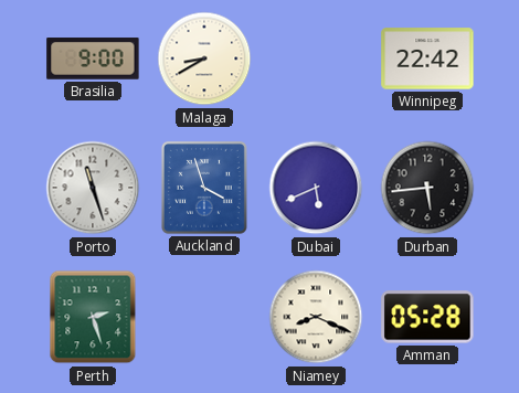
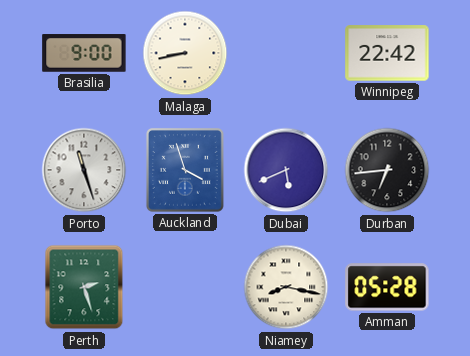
Malaga: 8:40 -> 8:43 (185, 53)
Durban: 5:44 -> 6:44 (387, 170)
Niamey: 8:19 -> 8:17 (286, 287)
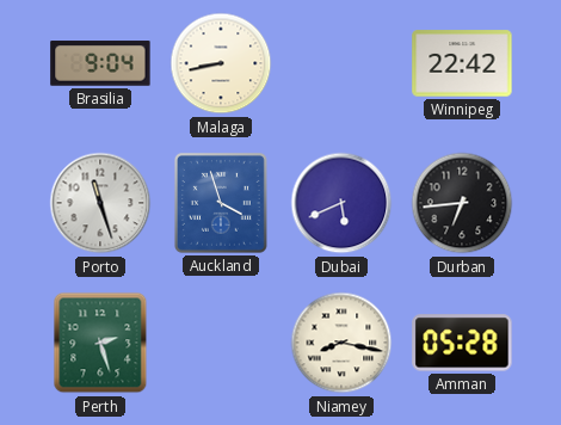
Brasilia: 9:00 -> 9:04 (100, 63)
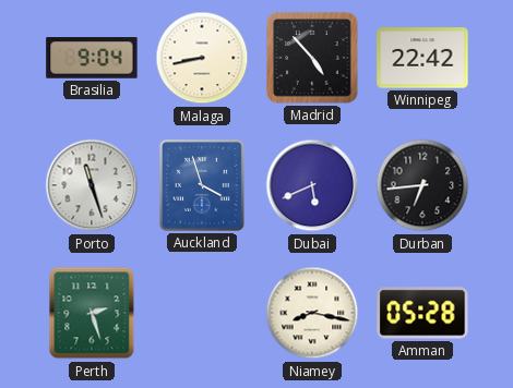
Madrid: none -> 4:53 (312, 58)
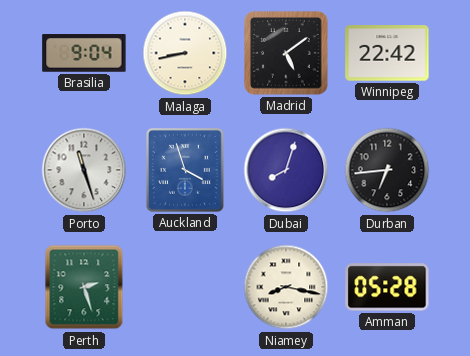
Madrid: 4:53 -> 5:09 (286, 53)
Dubai: 5:41 -> 8:03 (286, 170)
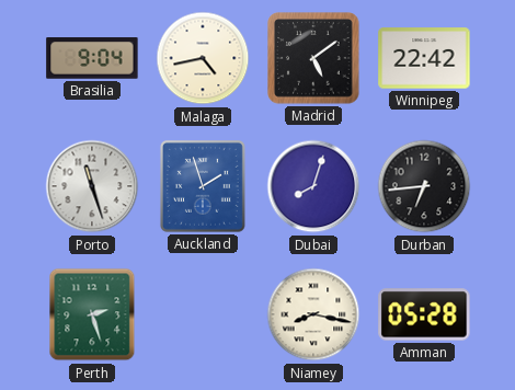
Malaga: 8:43 -> 4:43 (203, 58)
Auckland: 3:57 -> 1:57 (203, 186)
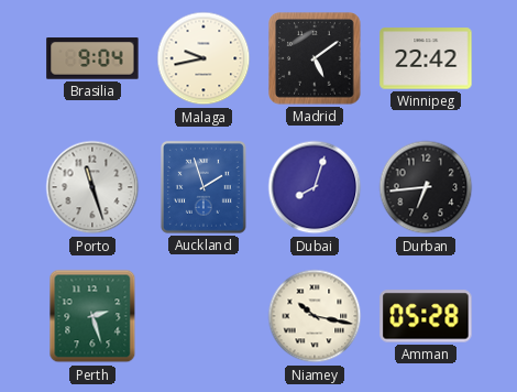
Malaga: 4:43 -> 9:43 (204, 58)
Niamey: 8:17 -> 10:17 (315, 316)
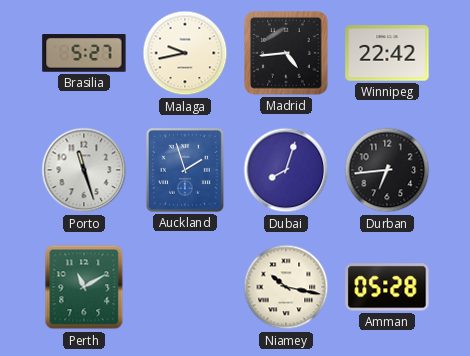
Brasilia: 9:04 -> 5:27 (84, 53)
Madrid: 5:09 -> 4:44 (286, 53)
Perth: 2:27 -> 11:10 (84, 287)
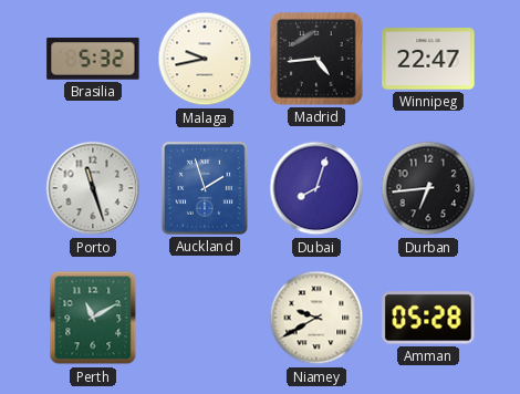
Brasilia: 5:27 -> 5:32 (93, 59)
Winnipeg: 22:42 -> 22:47 (428, 59)
Niamey: 10:17 -> 9:40 (316, 318)
